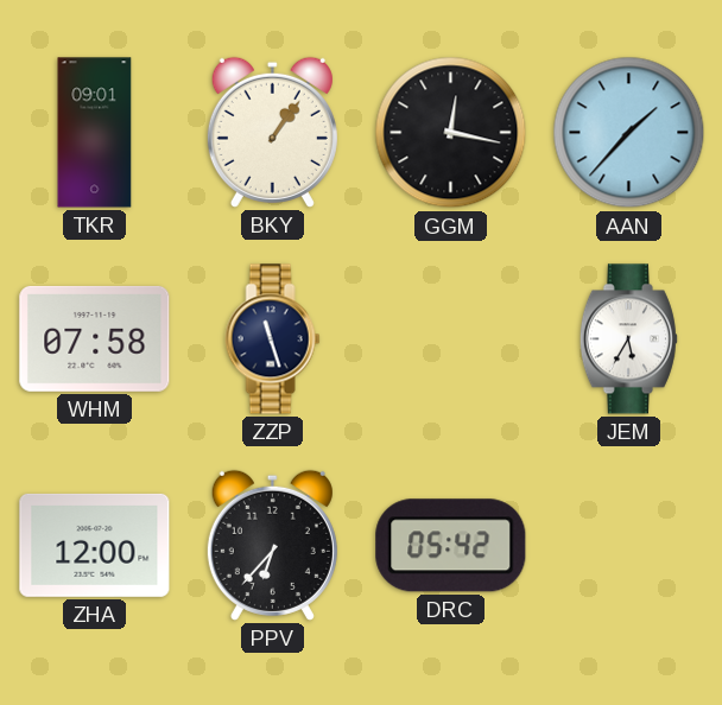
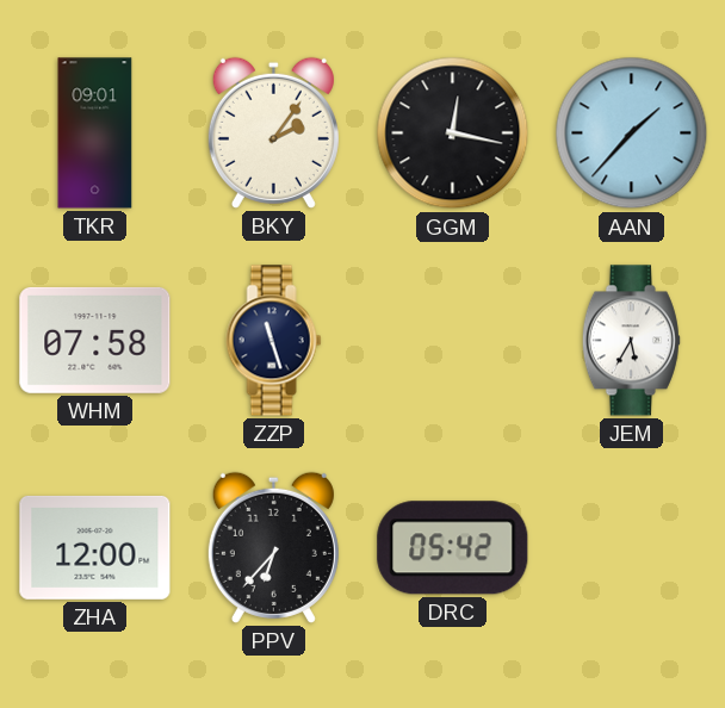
BKY: 1:06 -> 2:06 (273, 132)
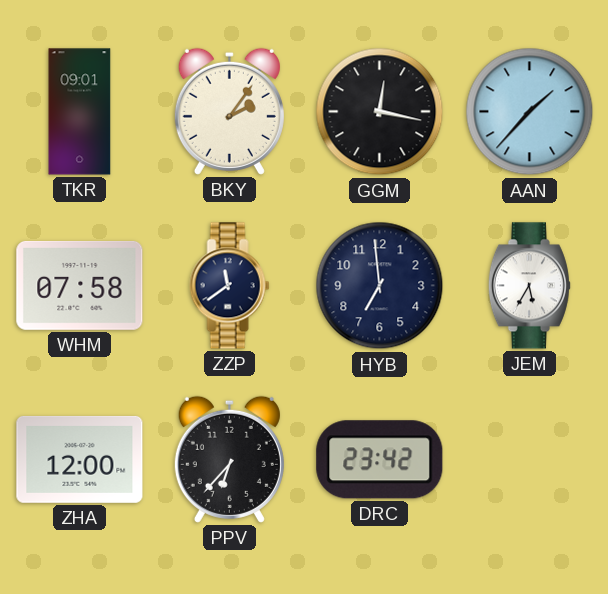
ZZP: 11:27 -> 11:39 (230, 286)
HYB: none -> 6:59 (380, 286)
DRC: 05:42 -> 23:42 (380, 460)
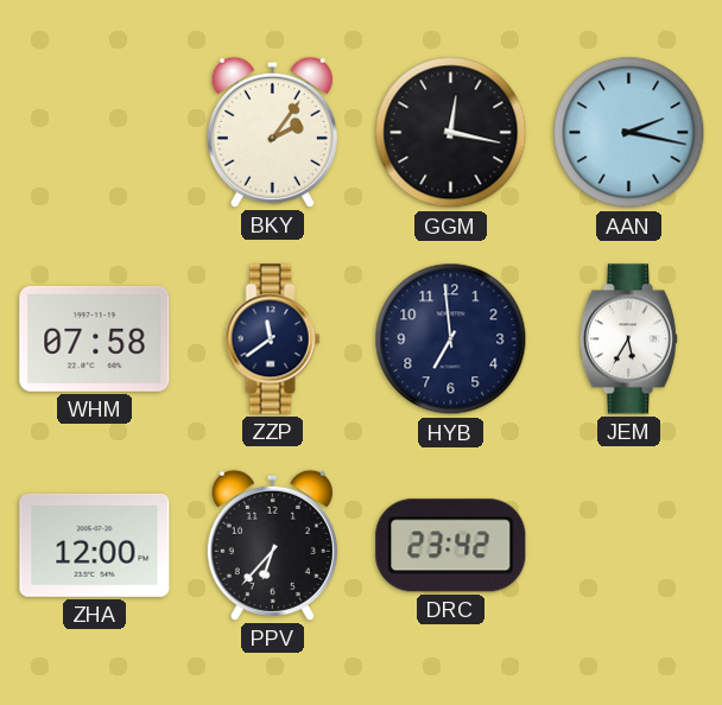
TKR: 09:01 -> none (80, 112)
AAN: 1:37 -> 2:17 (629, 133)
